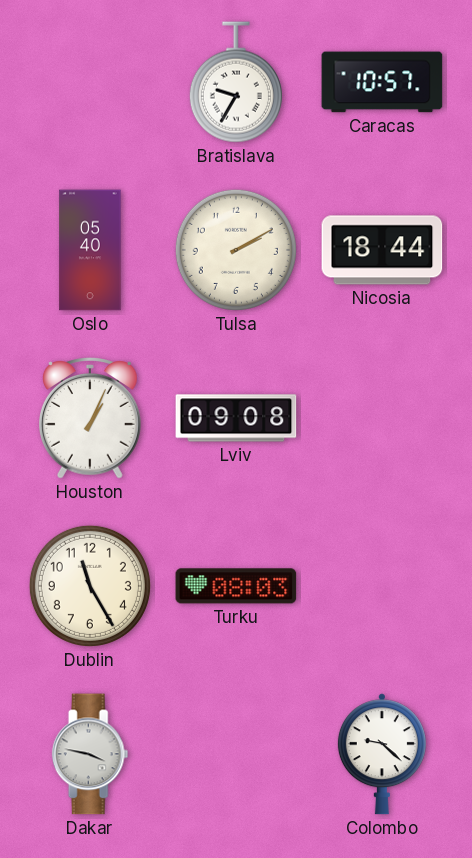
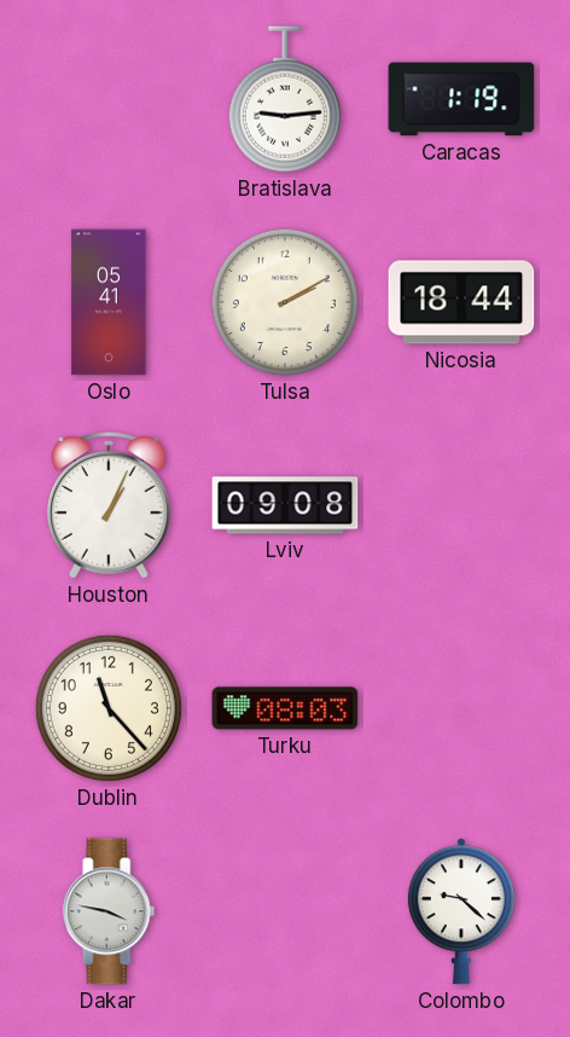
Bratislava: 9:35 -> 9:14 (285, 99)
Caracas: 10:57 -> 1:19 (461, 99)
Oslo: 05:40 -> 05:41 (109, 302)
Dublin: 11:25 -> 11:23 (109, 708)
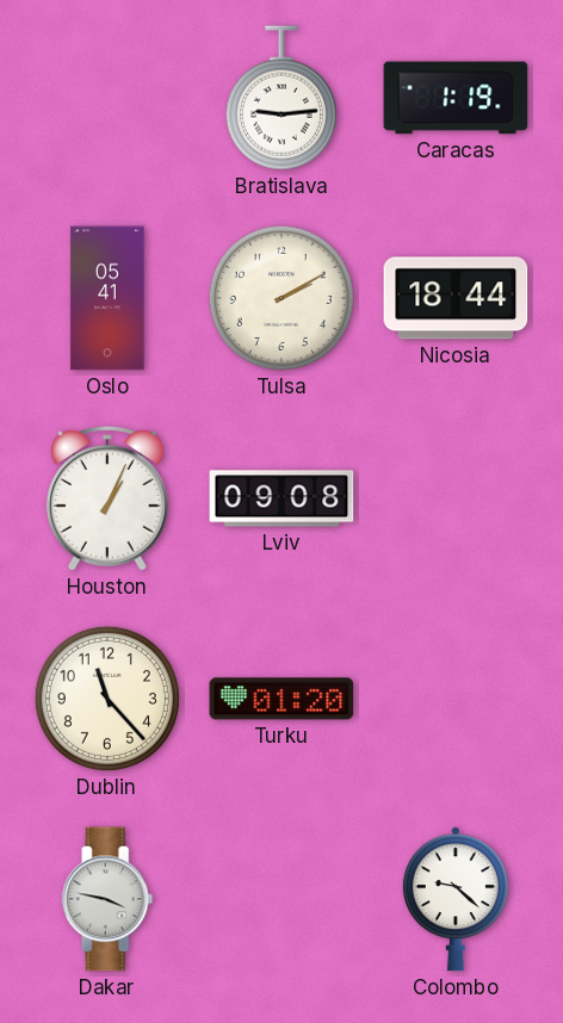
Turku: 08:03 -> 01:20 (281, 699)
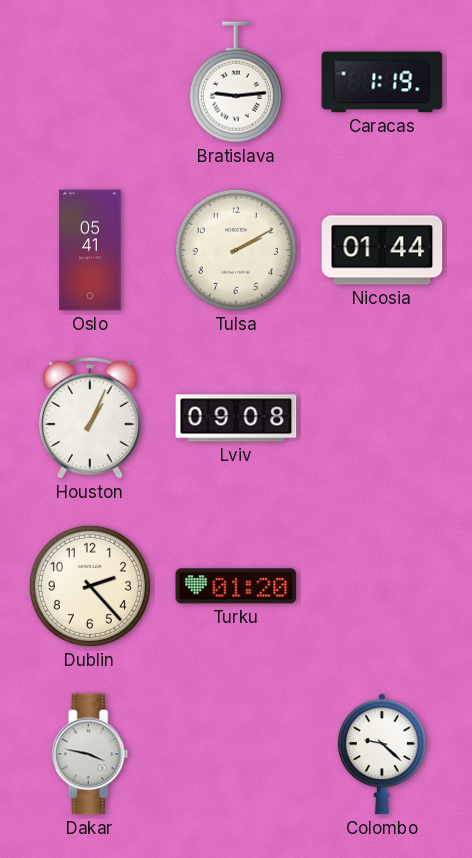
Nicosia: 18:44 -> 01:44 (382, 250)
Dublin: 11:23 -> 2:23 (90, 586)
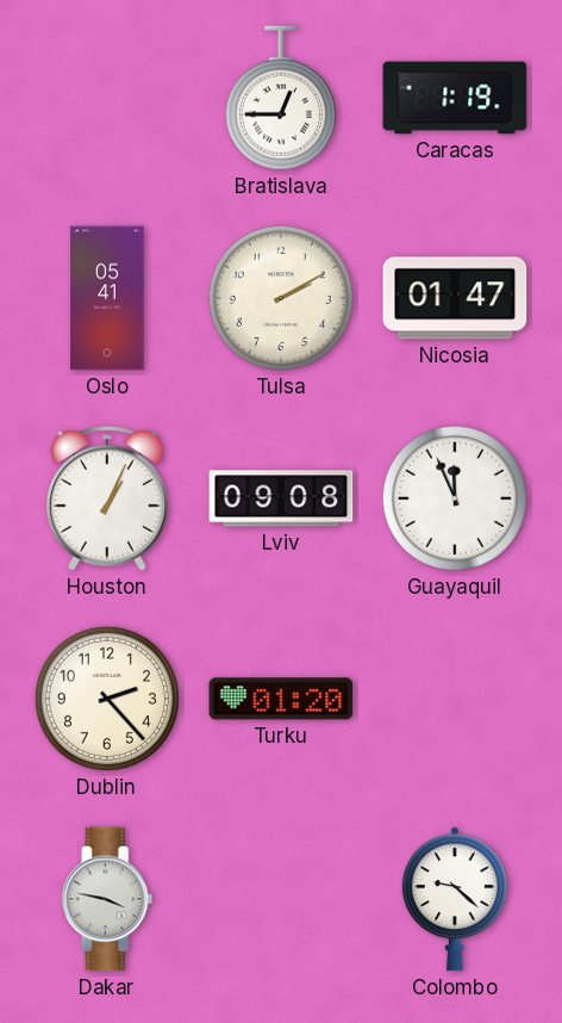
Bratislava: 9:14 -> 12:45 (281, 98)
Nicosia: 01:44 -> 01:47 (455, 298)
Guayaquil: none -> 11:56 (455, 498)
